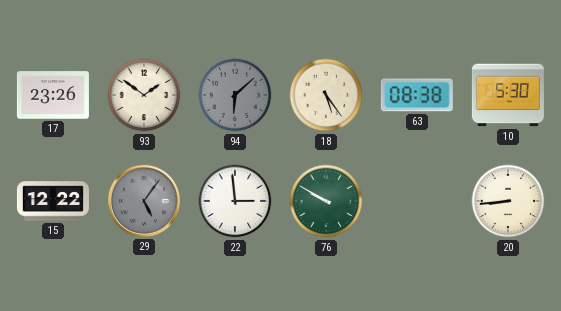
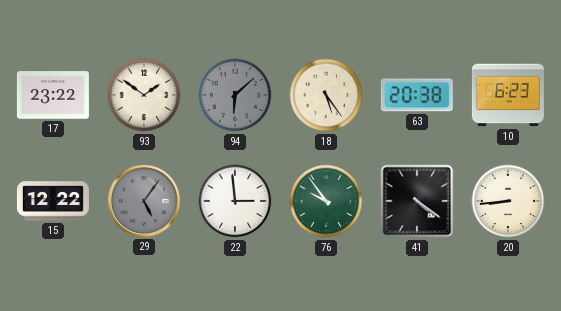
17: 23:26 -> 23:22 (53, 95)
63: 08:38 -> 20:38 (417, 95)
10: 5:30 -> 6:23 (508, 95)
76: 9:50 -> 9:54 (326, 201)
41: none -> 4:21 (417, 201)
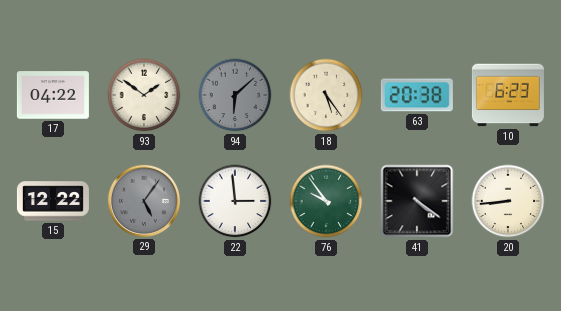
17: 23:22 -> 04:22 (53, 95)
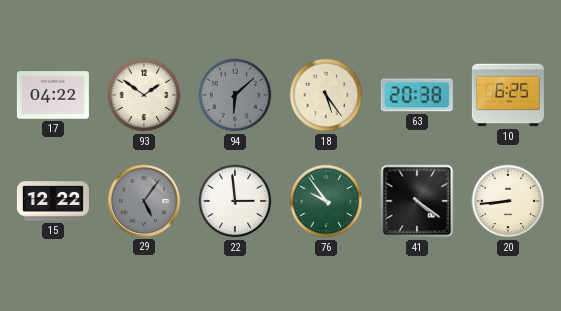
10: 6:23 -> 6:25 (508, 95)
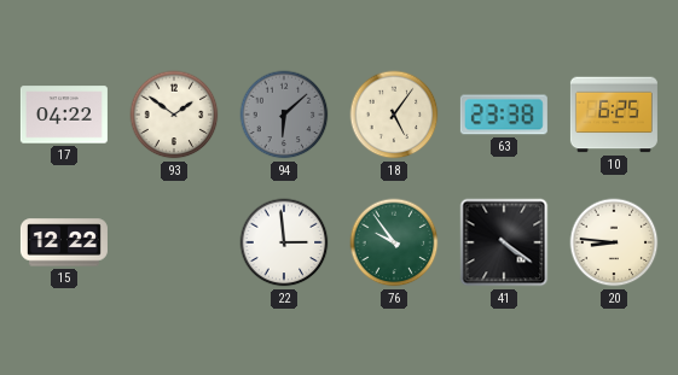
18: 5:24 -> 5:06 (394, 115)
63: 20:38 -> 23:38 (504, 115)
29: 5:06 -> none (144, 201)
20: 8:44 -> 8:46 (614, 242)
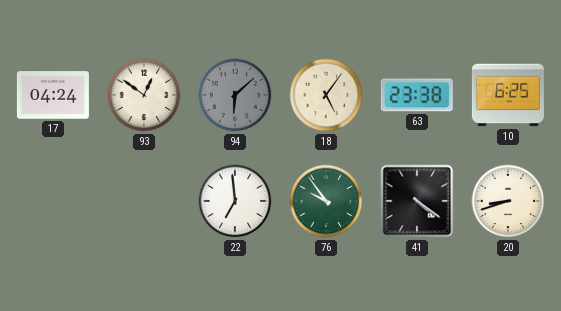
17: 04:22 -> 04:24 (53, 95)
93: 1:51 -> 12:51 (144, 95)
15: 12:22 -> none (64, 242)
22: 2:59 -> 6:59 (235, 201)
20: 8:46 -> 8:42 (508, 201)
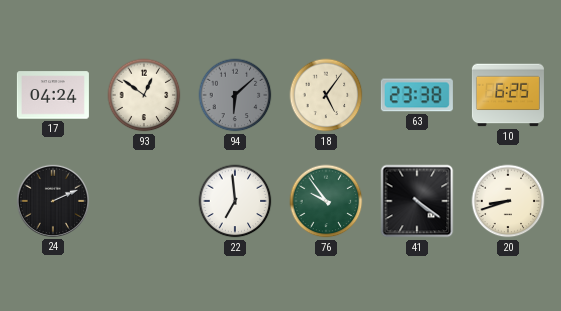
24: none -> 2:11 (53, 201)
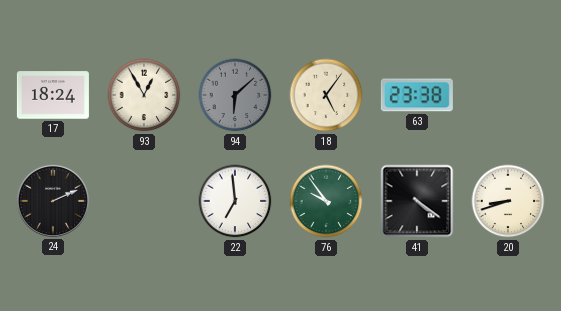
17: 04:24 -> 18:24 (53, 95)
93: 12:51 -> 12:55 (144, 95)
10: 6:25 -> none (508, 95)
